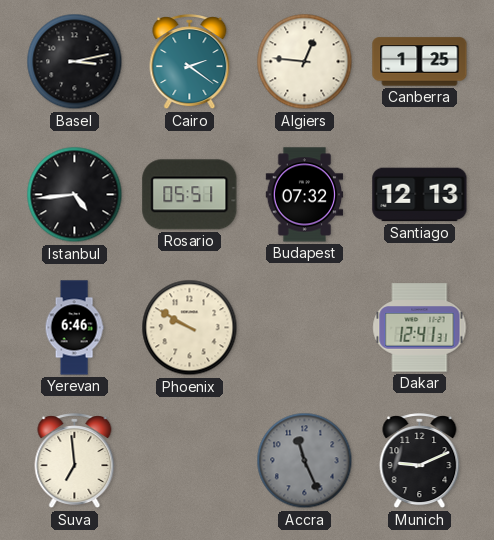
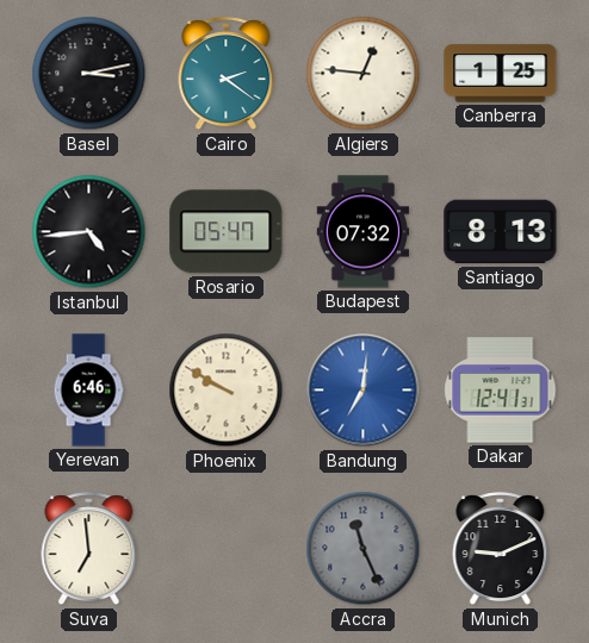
Rosario: 05:51 -> 05:47 (227, 232)
Santiago: 12:13 -> 8:13 (501, 232)
Bandung: none -> 7:01 (364, 391)
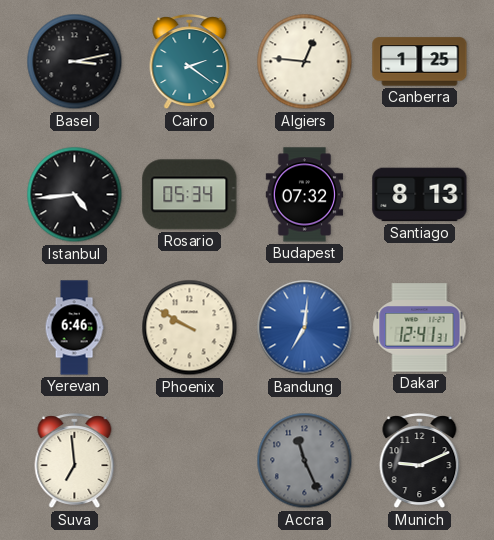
Rosario: 05:47 -> 05:34 (190, 195)
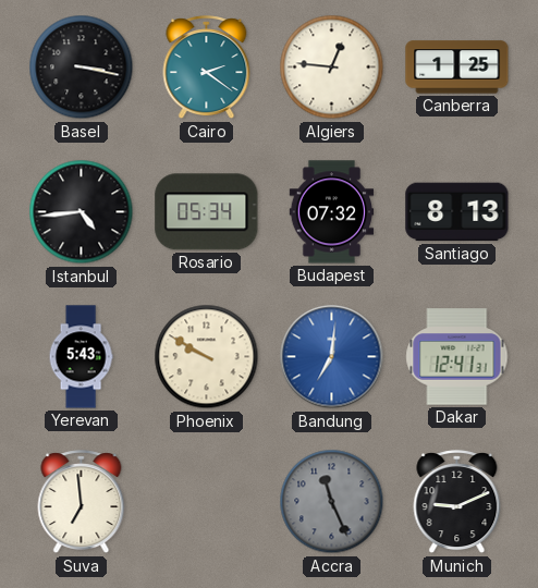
Basel: 3:13 -> 3:17 (82, 68)
Yerevan: 6:46 -> 5:43 (81, 357)
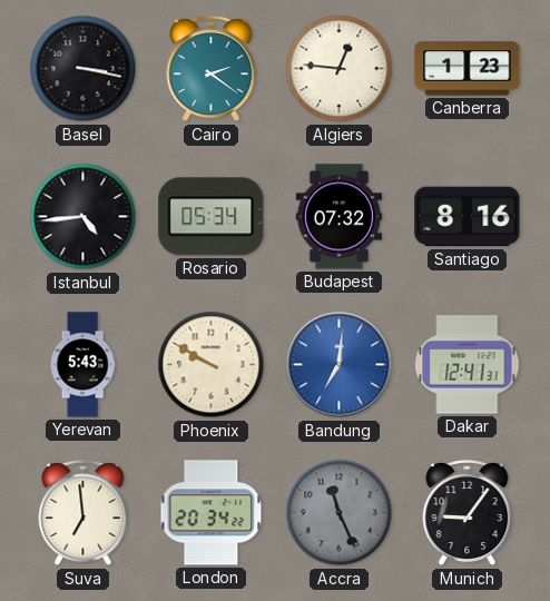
Canberra: 1:25 -> 1:23 (468, 69)
Santiago: 8:13 -> 8:16 (468, 217)
London: none -> 20:34 (212, 513)
Munich: 9:11 -> 9:06 (468, 513)
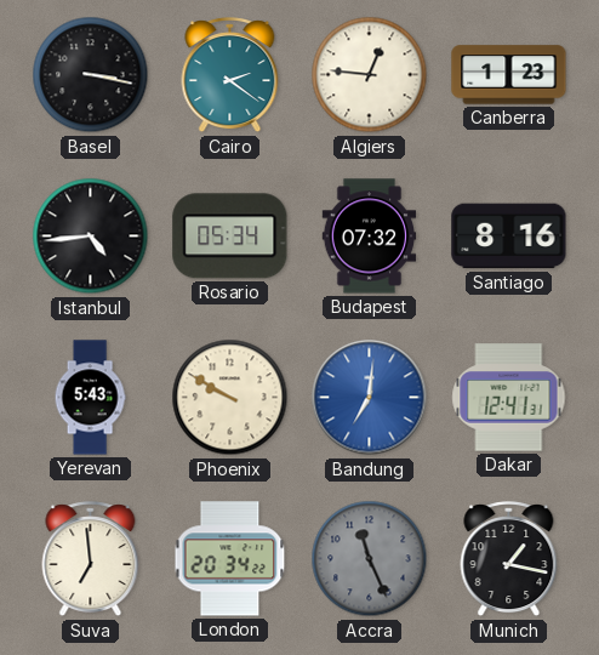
Munich: 9:06 -> 1:17 (509, 559)
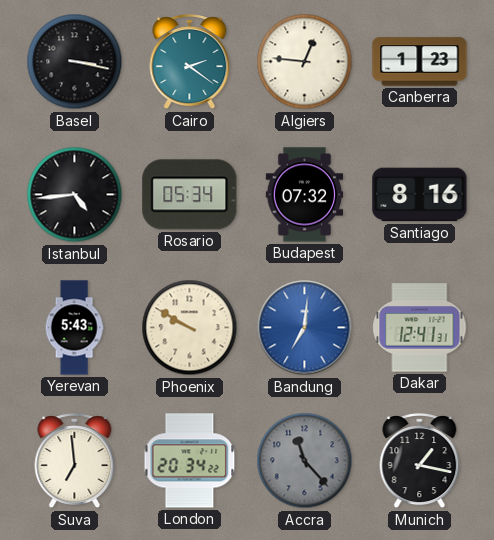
Accra: 11:26 -> 11:23 (305, 461)
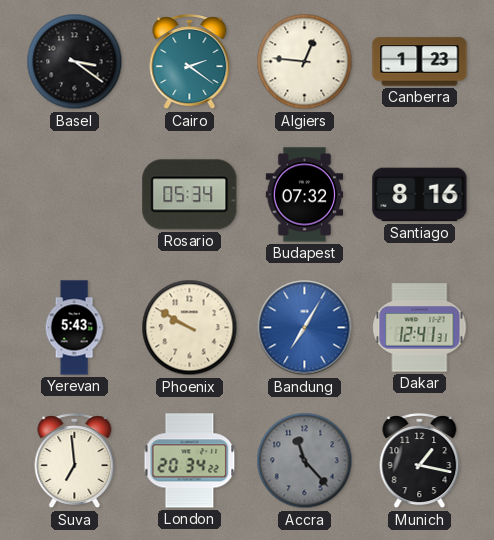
Basel: 3:17 -> 3:21 (75, 62)
Istanbul: 4:44 -> none (75, 195)
Bandung: 7:01 -> 7:05 (305, 328)
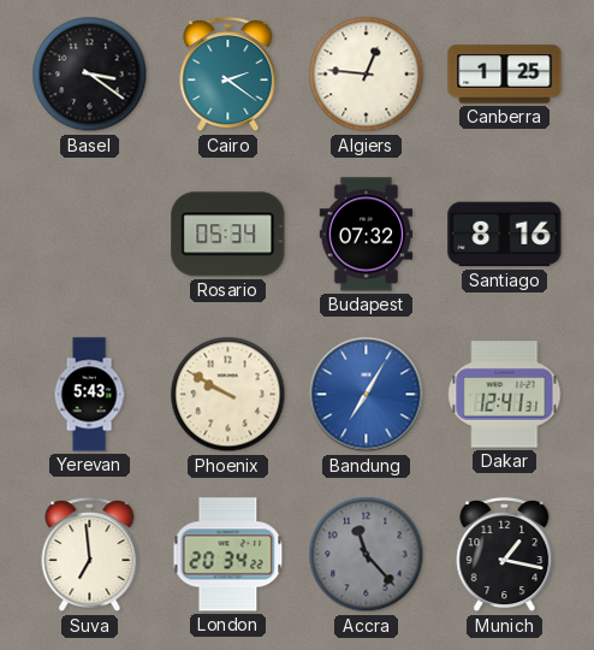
Canberra: 1:23 -> 1:25 (505, 75)
